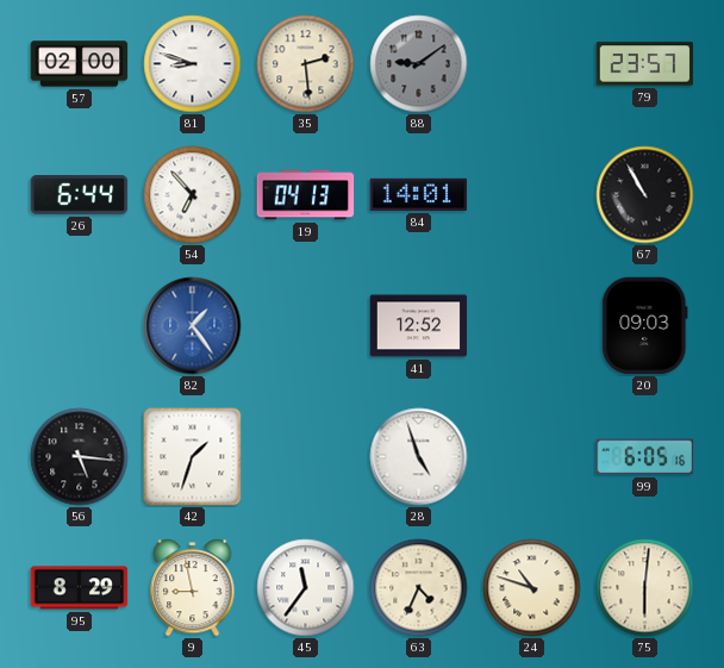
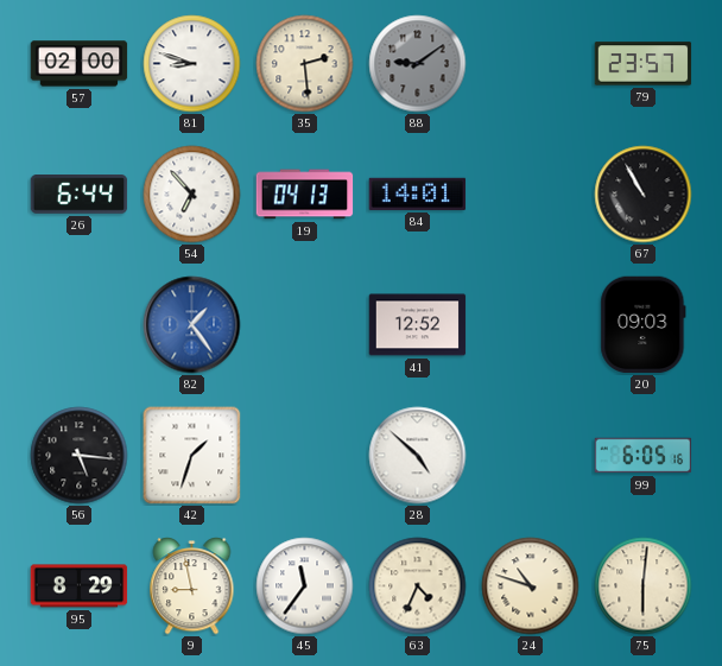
28: 4:57 -> 4:52 (418, 456)
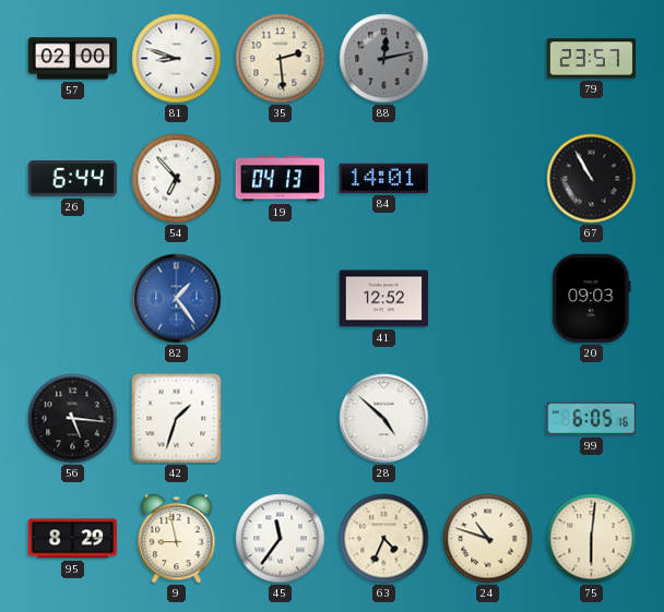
88: 9:09 -> 12:13 (384, 59)
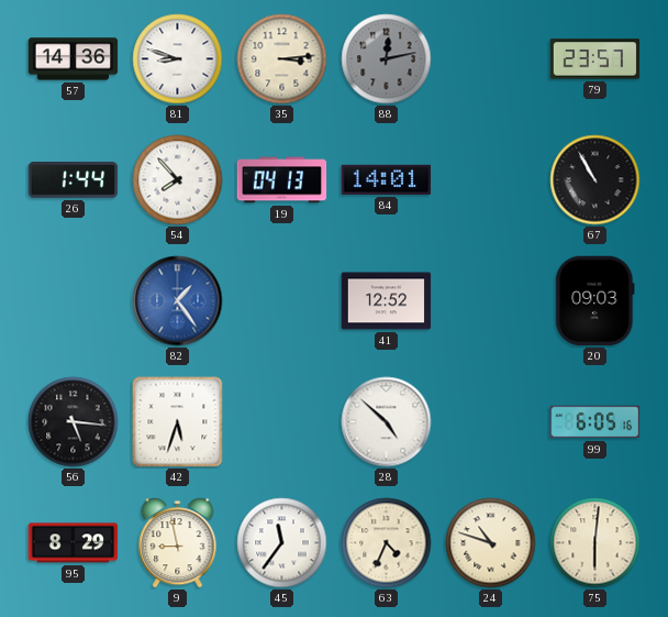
57: 02:00 -> 14:36 (74, 59)
35: 2:29 -> 3:14 (282, 59)
26: 6:44 -> 1:44 (74, 180)
54: 6:53 -> 7:53 (178, 180)
42: 1:33 -> 5:33 (178, 422)
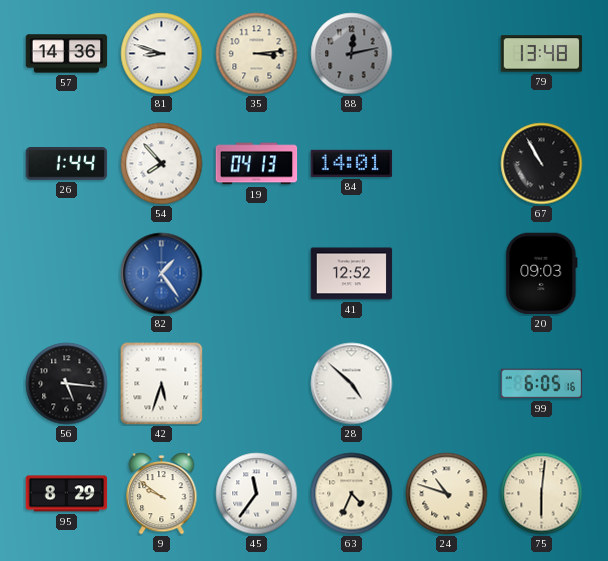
79: 23:57 -> 13:48 (542, 54)
9: 8:58 -> 9:51 (162, 494)
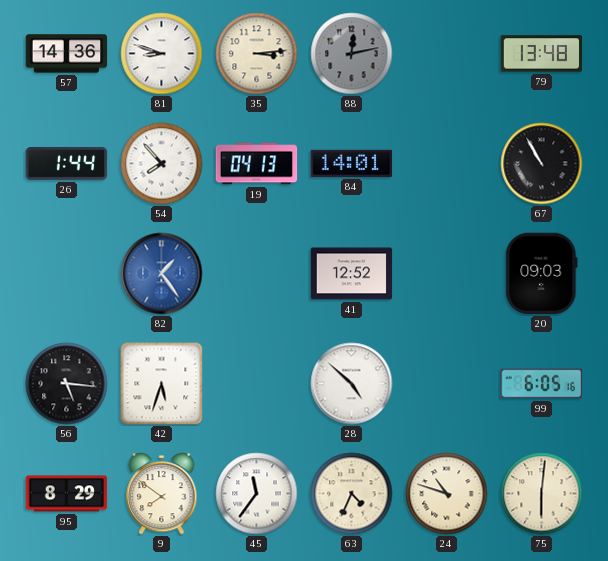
9: 9:51 -> 7:51 (162, 494)
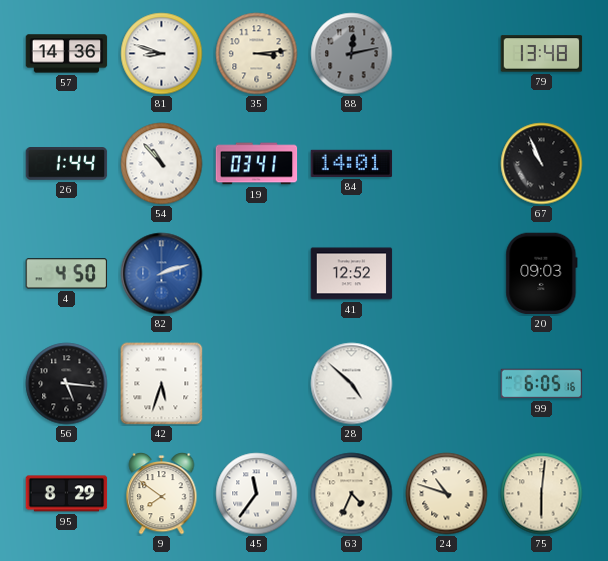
54: 7:53 -> 10:53 (162, 164)
19: 04:13 -> 03:41 (257, 164)
67: 10:55 -> 10:56 (542, 164)
4: none -> 4:50 (67, 274)
82: 1:24 -> 2:12 (162, 274)
